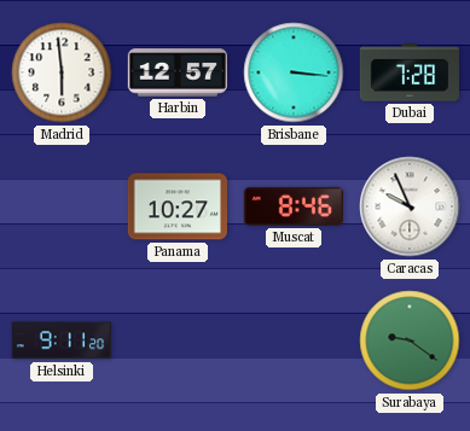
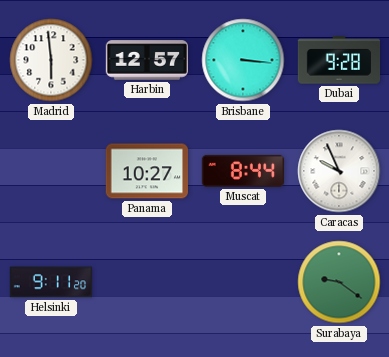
Dubai: 7:28 -> 9:28 (339, 60)
Muscat: 8:46 -> 8:44 (242, 171)
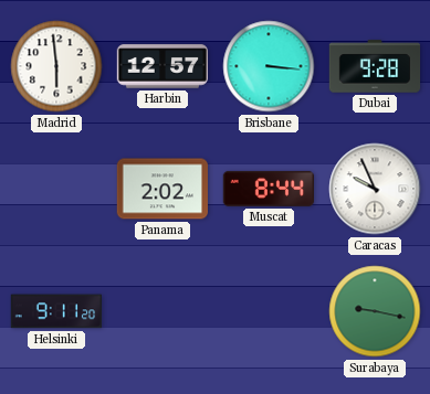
Panama: 10:27 -> 2:02 (161, 189)
Surabaya: 9:21 -> 9:17 (375, 311)
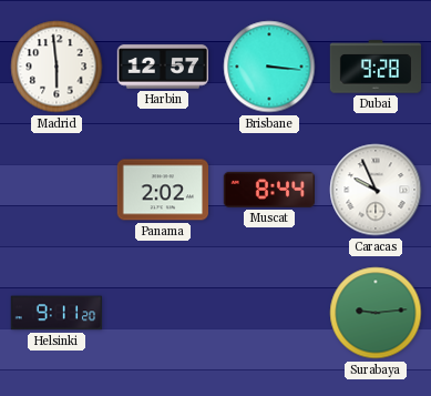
Surabaya: 9:17 -> 9:14 (376, 313)
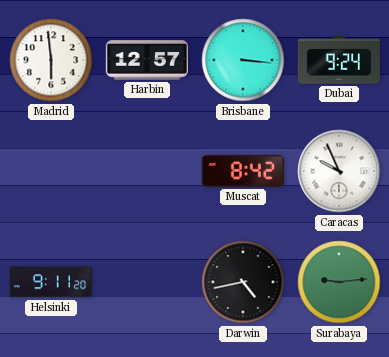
Dubai: 9:28 -> 9:24 (339, 60)
Panama: 2:02 -> none (162, 190)
Muscat: 8:44 -> 8:42 (242, 171)
Darwin: none -> 4:43 (243, 282)
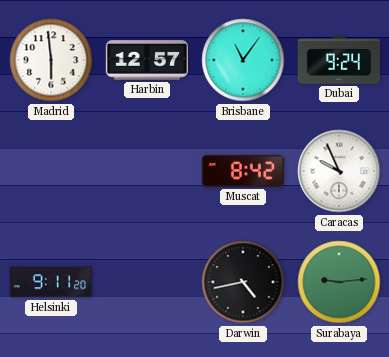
Brisbane: 3:16 -> 11:06 (243, 60)
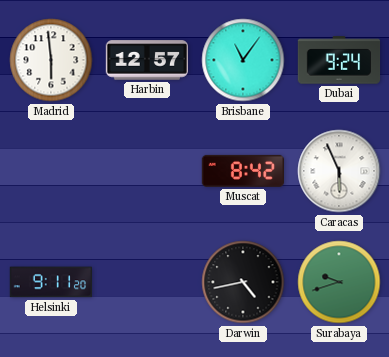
Caracas: 9:56 -> 5:56 (339, 171)
Surabaya: 9:14 -> 9:42 (339, 282)
